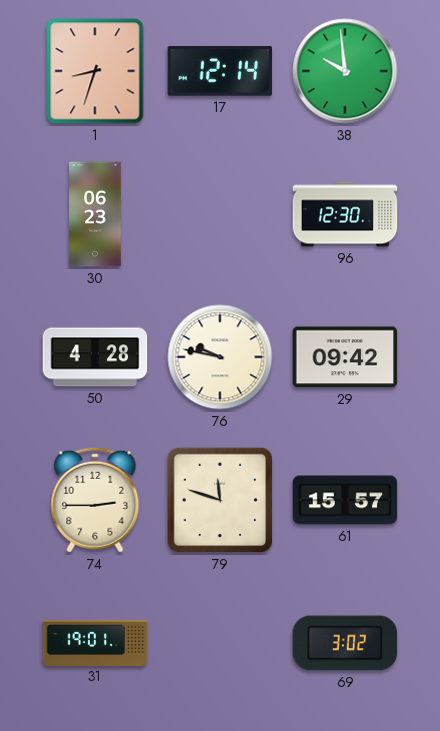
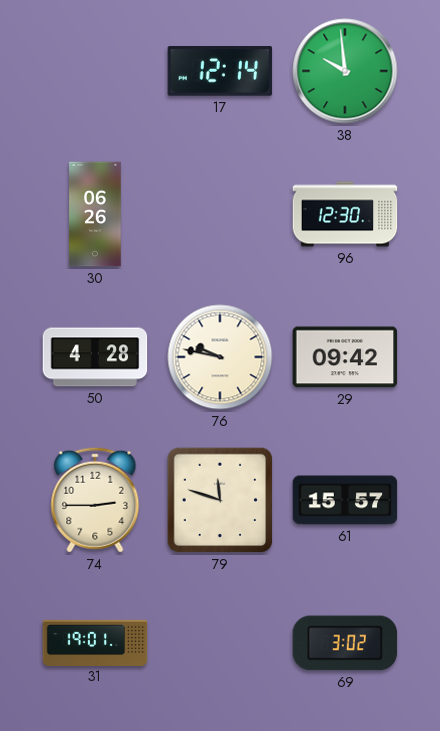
1: 8:33 -> none (95, 71)
30: 06:23 -> 06:26 (95, 214)
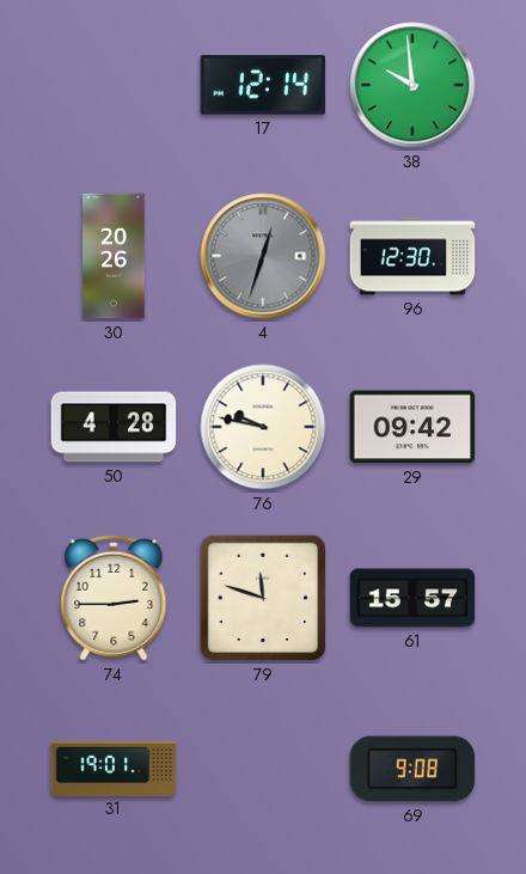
30: 06:26 -> 20:26 (114, 256)
4: none -> 12:33 (263, 256)
69: 3:02 -> 9:08 (412, 769)
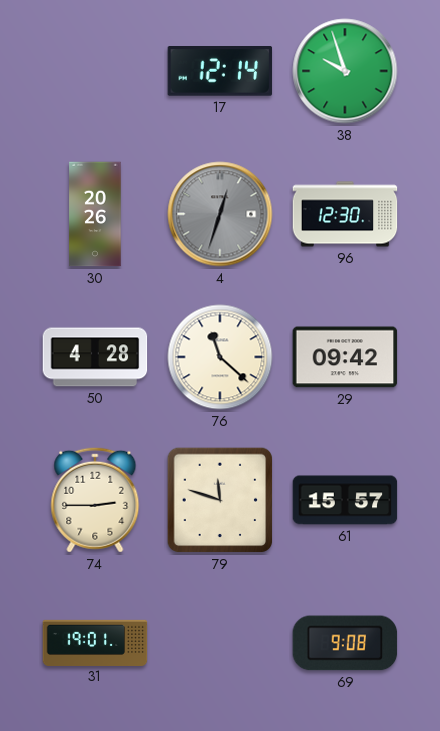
38: 9:59 -> 9:57 (345, 71)
76: 9:47 -> 11:22 (220, 357)
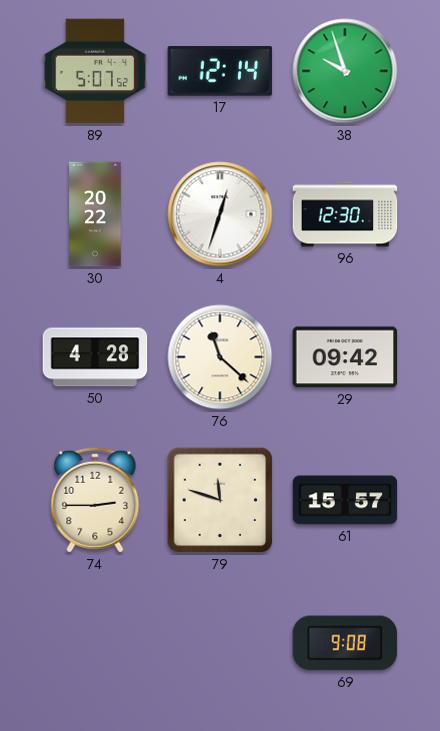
89: none -> 5:07 (94, 71)
30: 20:26 -> 20:22 (95, 214)
4 dial: grey -> white (220, 214)
31: 19:01 -> none (95, 642)
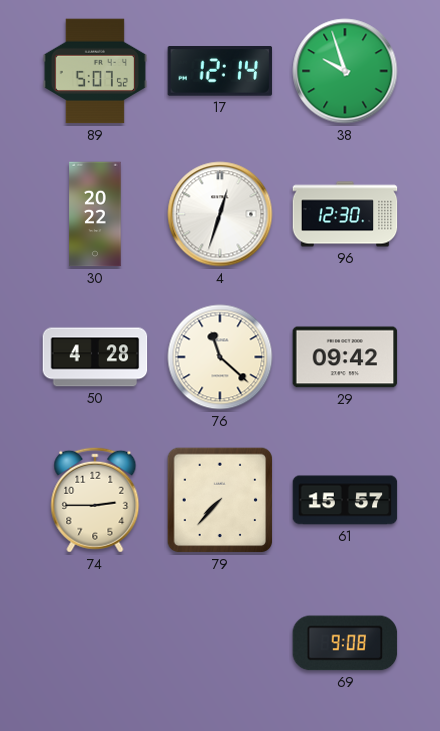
79: 11:48 -> 7:37 (220, 500)
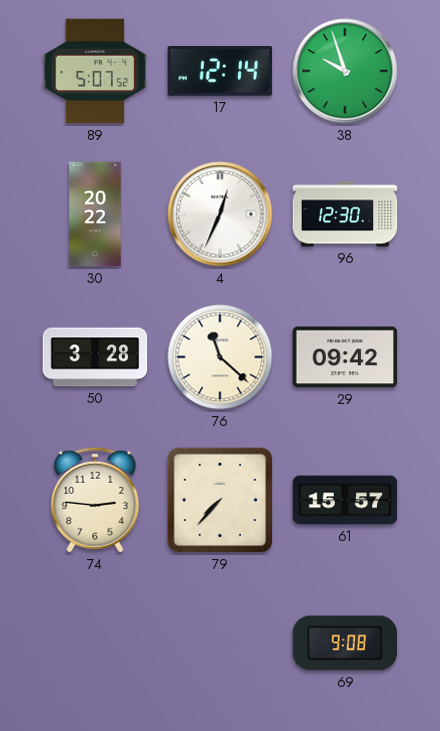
4: 12:33 -> 12:34 (220, 214)
50: 4:28 -> 3:28 (95, 357)
74: 2:45 -> 2:46 (95, 500)
